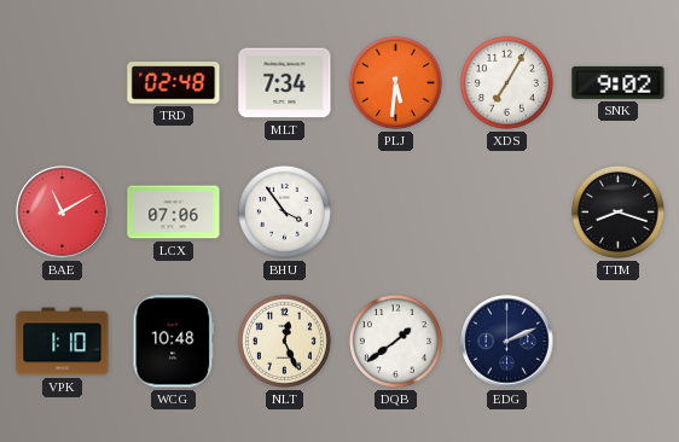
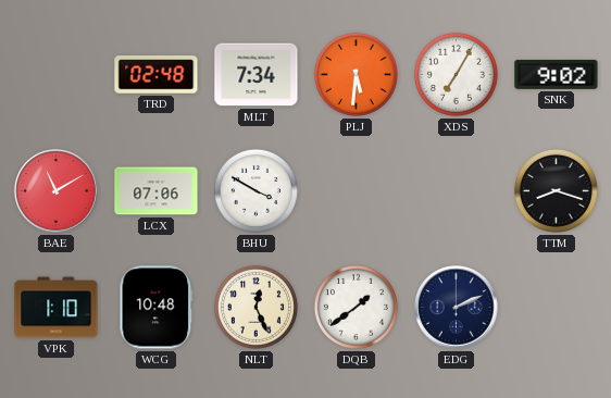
BHU: 3:54 -> 3:50 (255, 190)
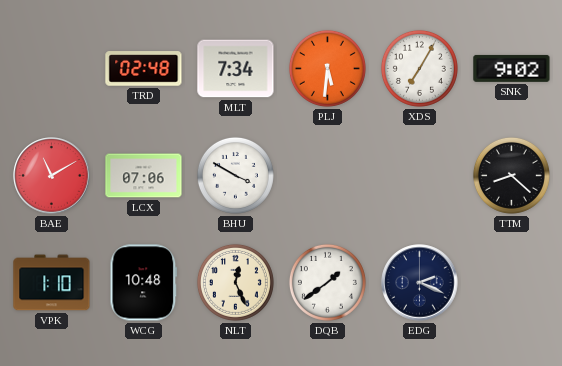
TTM: 8:18 -> 8:22 (511, 175)
EDG: 2:11 -> 2:19 (420, 283)
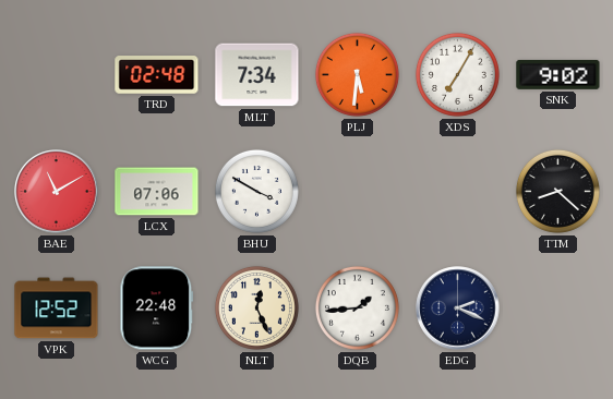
VPK: 1:10 -> 12:52 (57, 309)
WCG: 10:48 -> 22:48 (157, 309)
DQB: 1:39 -> 1:44 (357, 307)
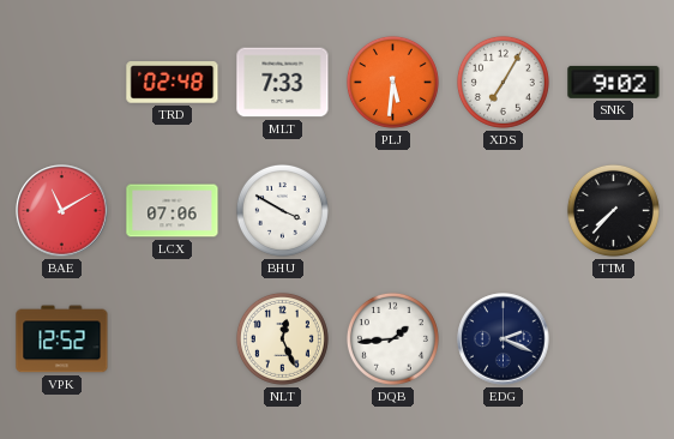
MLT: 7:34 -> 7:33 (283, 83)
TTM: 8:22 -> 7:37 (613, 210)
WCG: 22:48 -> none (157, 309)
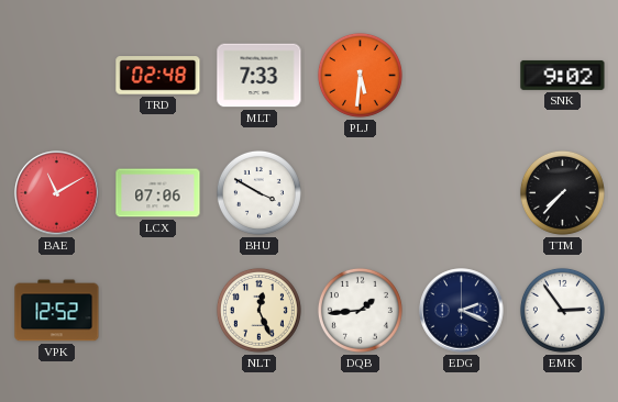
XDS: 7:05 -> none (503, 82)
EMK: none -> 2:54 (562, 310)
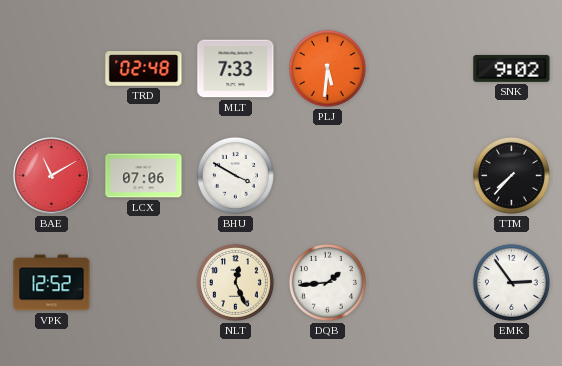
EDG: 2:19 -> none (462, 311)
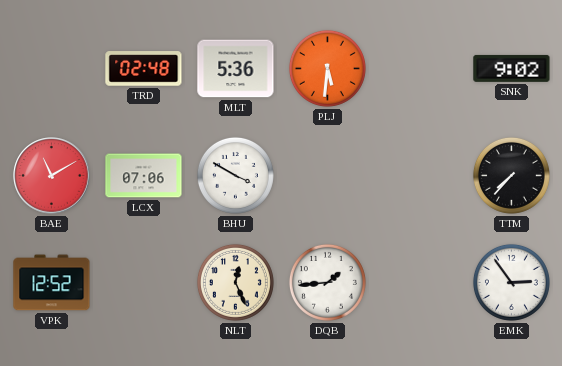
MLT: 7:33 -> 5:36 (236, 69)
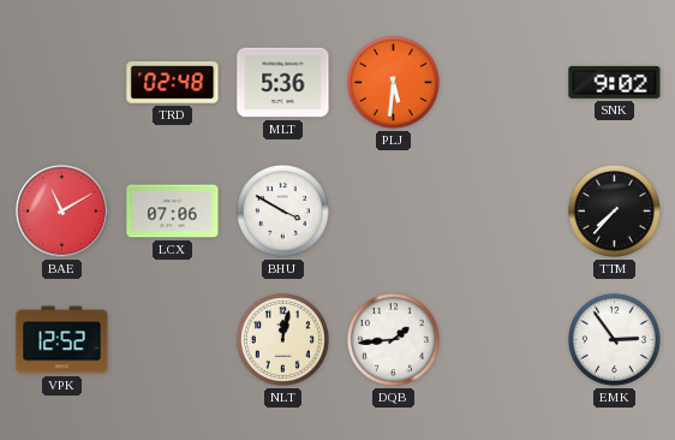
NLT: 12:26 -> 12:02 (282, 339)
